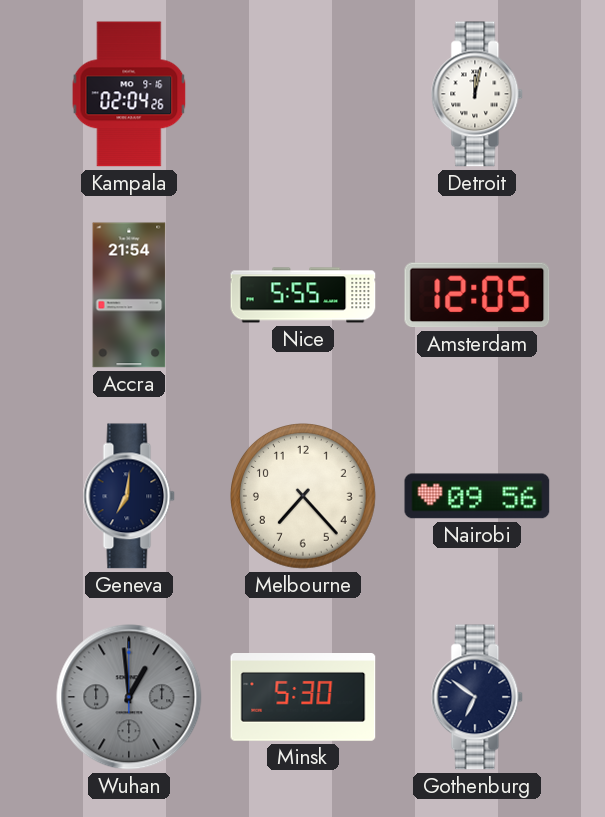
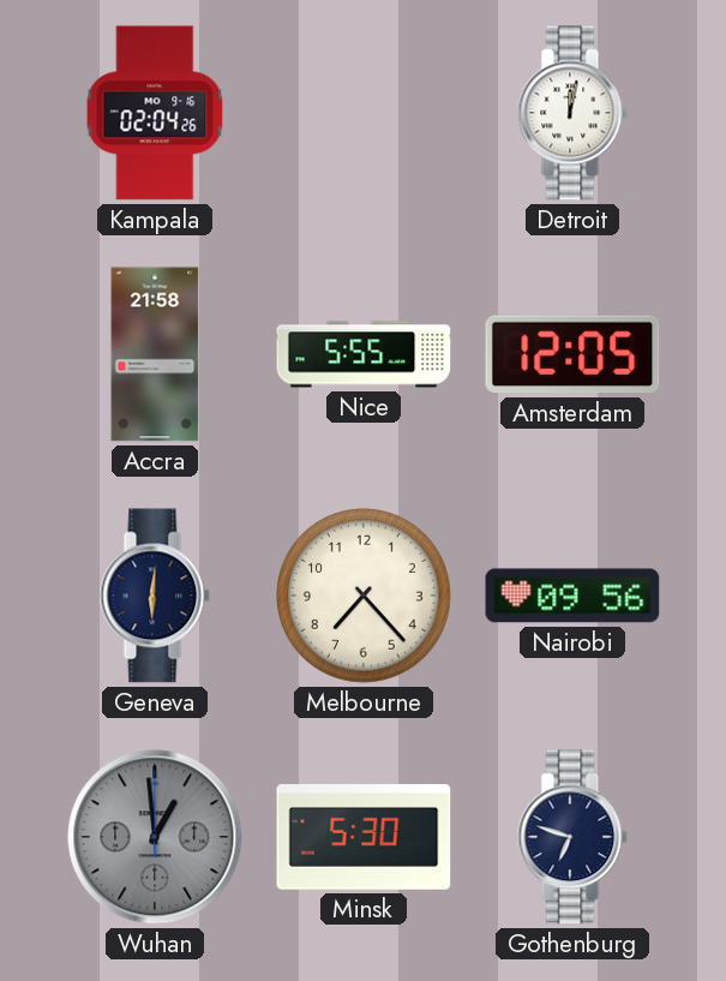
Accra: 21:54 -> 21:58 (155, 354)
Geneva: 7:01 -> 6:01 (155, 596)
Gothenburg: 6:51 -> 6:48 (572, 837)
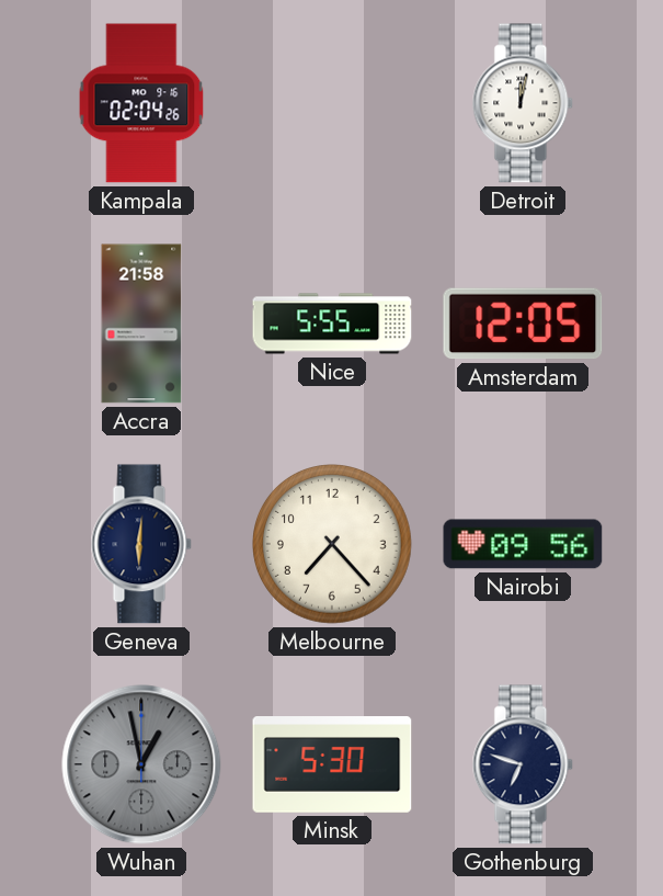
Wuhan: 12:59 -> 12:58 (141, 764)
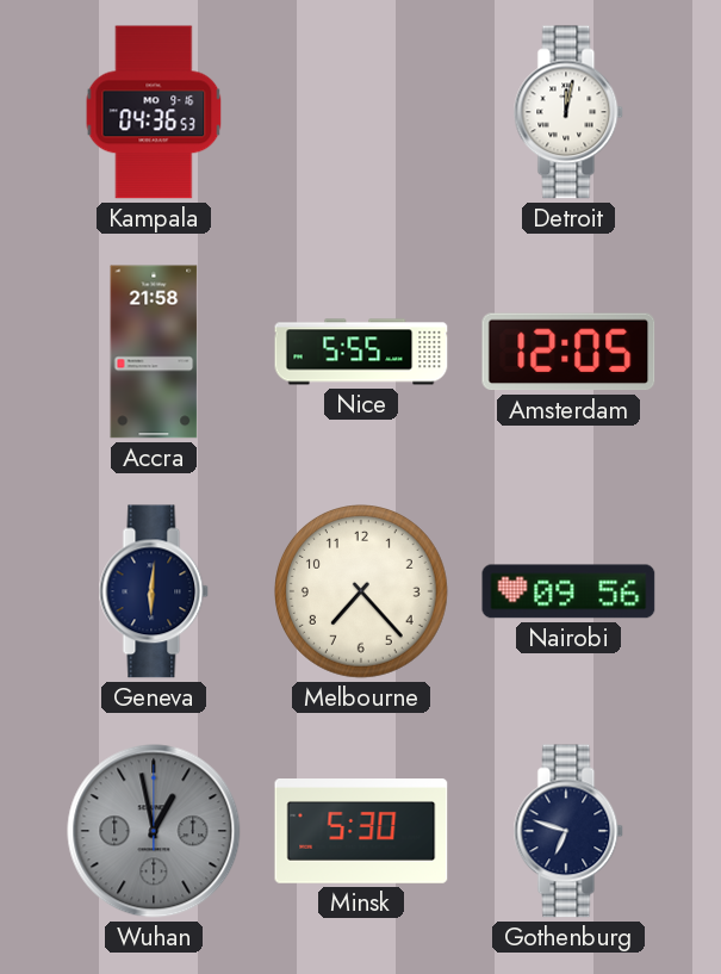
Kampala: 02:04 -> 04:36 (154, 112)
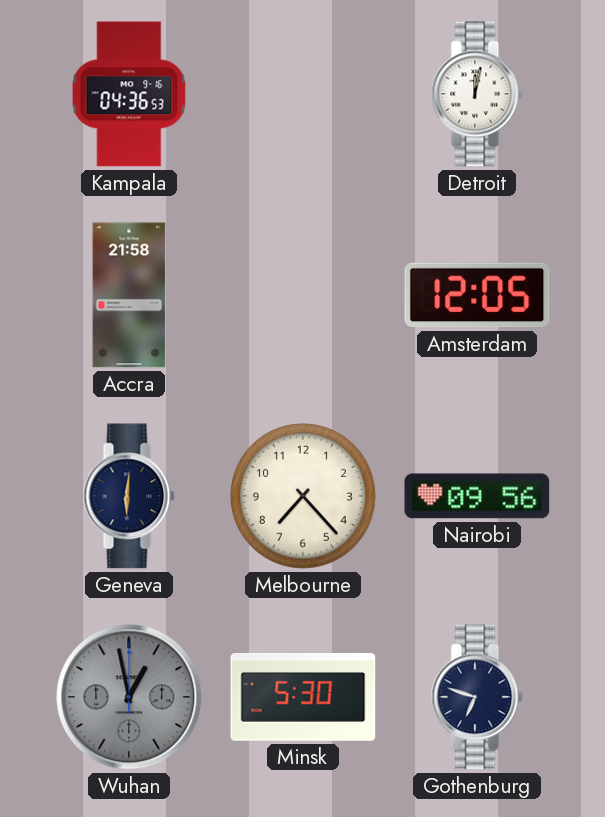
Nice: 5:55 -> none (361, 352)
